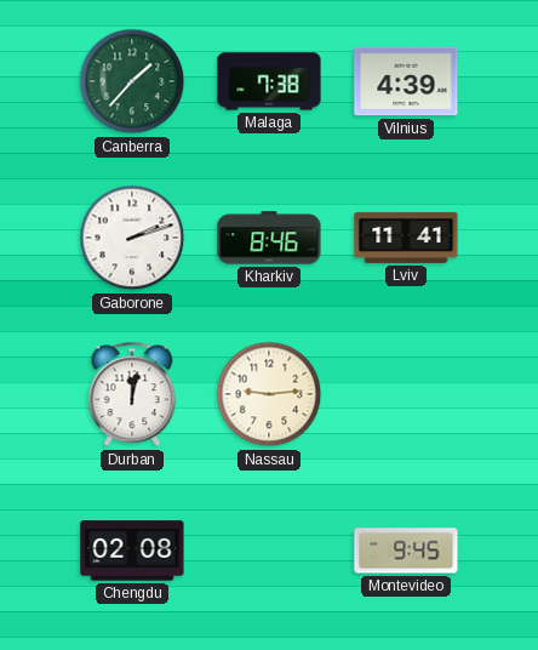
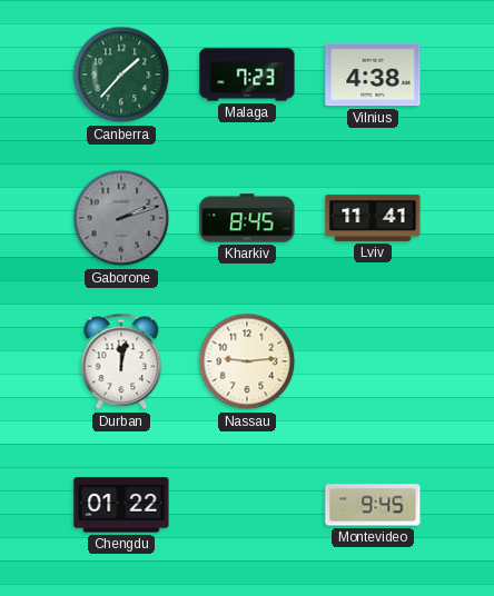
Malaga: 7:38 -> 7:23 (247, 74)
Vilnius: 4:39 -> 4:38 (373, 74)
Gaborone dial: white -> grey (121, 218)
Kharkiv: 8:46 -> 8:45 (247, 218)
Chengdu: 02:08 -> 01:22 (121, 505)
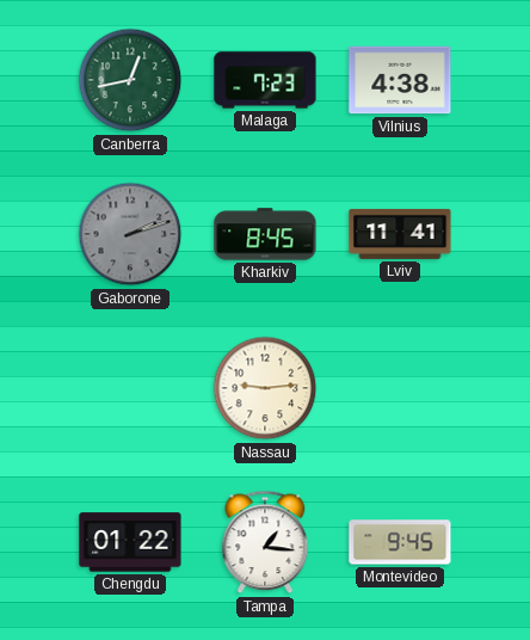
Canberra: 1:37 -> 12:43 (130, 80)
Durban: 12:02 -> none (121, 361)
Tampa: none -> 1:16 (265, 542)
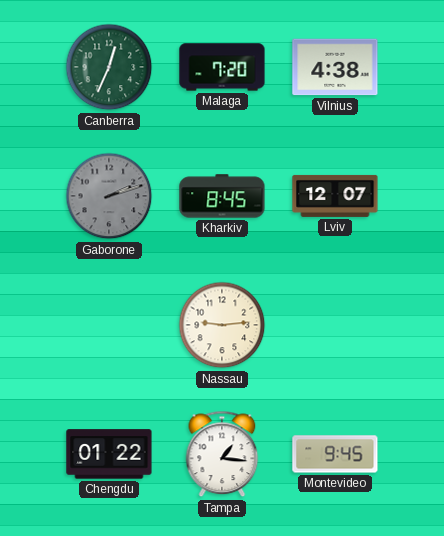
Canberra: 12:43 -> 12:34 (109, 67)
Malaga: 7:23 -> 7:20 (222, 67)
Lviv: 11:41 -> 12:07 (335, 196)
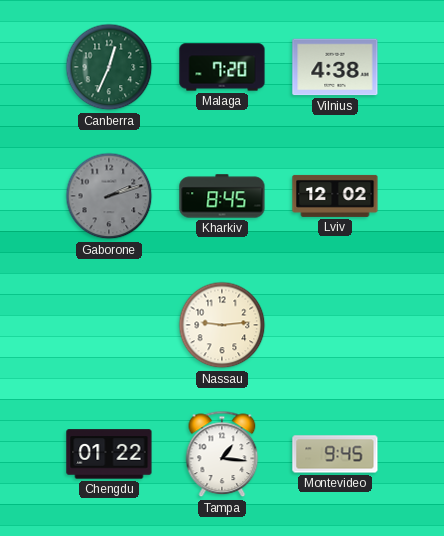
Lviv: 12:07 -> 12:02 (335, 196)
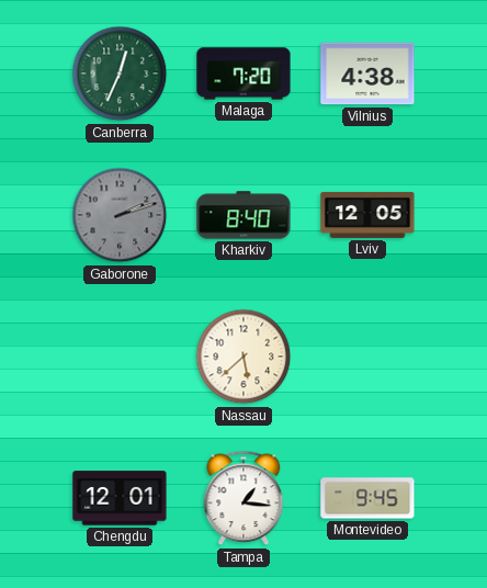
Kharkiv: 8:45 -> 8:40 (243, 215)
Lviv: 12:02 -> 12:05 (367, 215)
Nassau: 9:14 -> 5:38 (243, 357)
Chengdu: 01:22 -> 12:01 (120, 498)
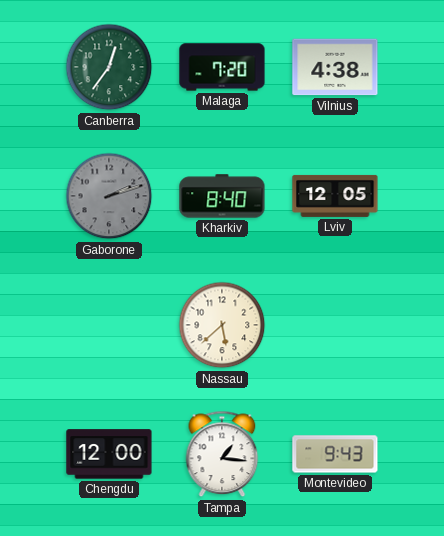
Canberra: 12:34 -> 12:36 (109, 67)
Chengdu: 12:01 -> 12:00 (109, 454)
Montevideo: 9:45 -> 9:43 (335, 454)
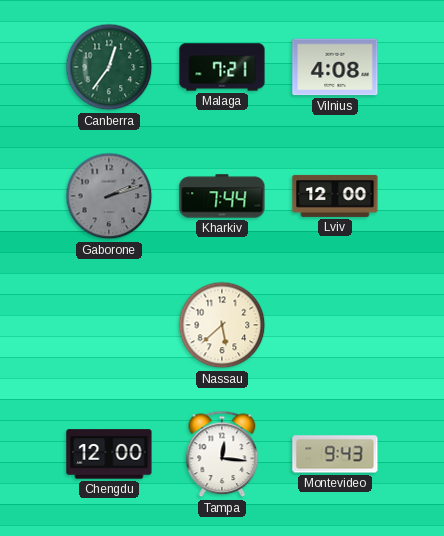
Malaga: 7:20 -> 7:21 (222, 67)
Vilnius: 4:38 -> 4:08 (335, 67)
Kharkiv: 8:40 -> 7:44 (222, 196)
Lviv: 12:05 -> 12:00 (335, 196)
Tampa: 1:16 -> 12:16 (222, 454)
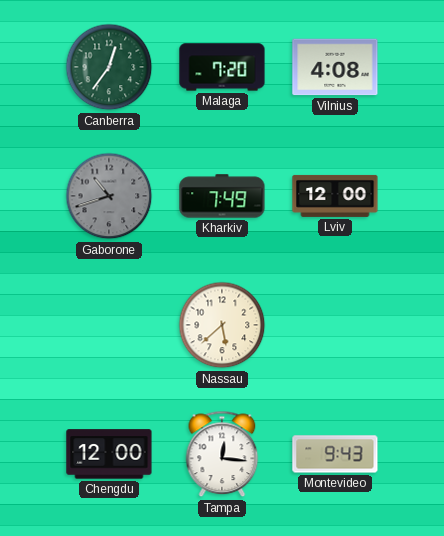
Malaga: 7:21 -> 7:20 (222, 67)
Gaborone: 2:12 -> 10:42 (109, 196)
Kharkiv: 7:44 -> 7:49 (222, 196)
